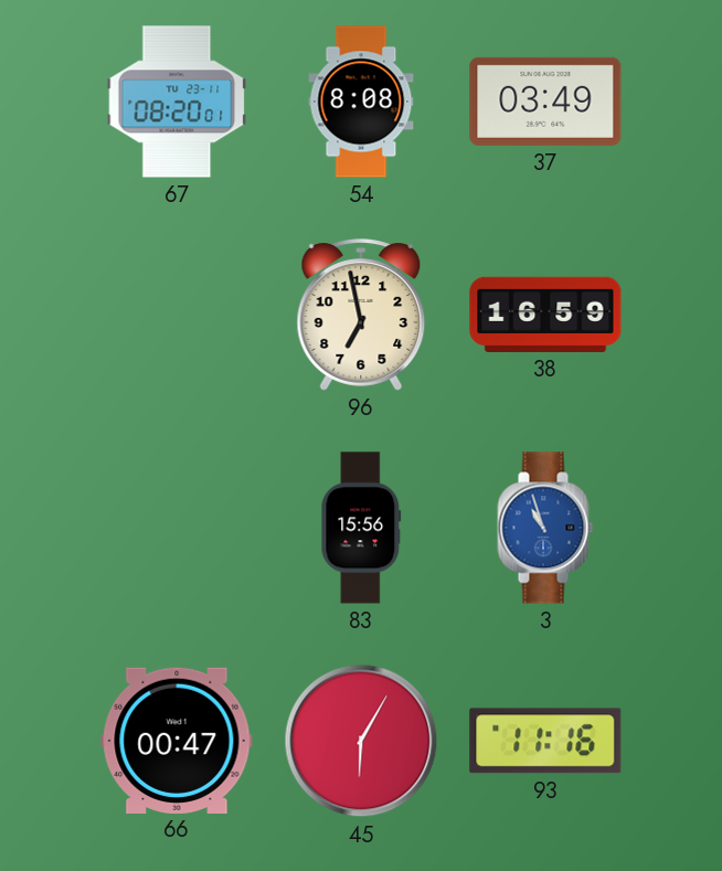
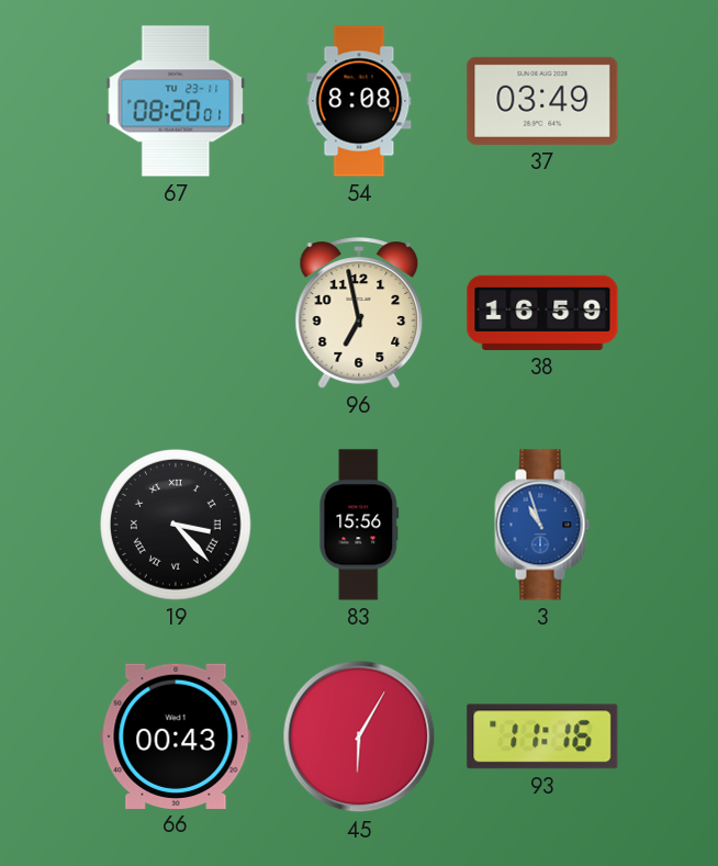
19: none -> 3:23 (177, 526)
66: 00:47 -> 00:43 (176, 735)
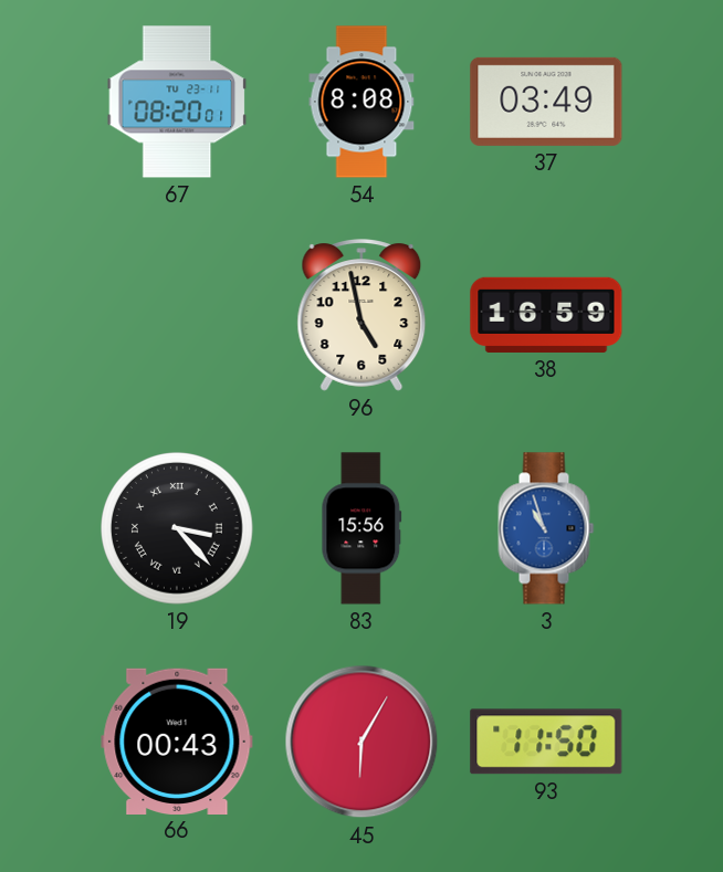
96: 6:58 -> 4:58 (361, 315)
93: 11:16 -> 11:50 (546, 742)
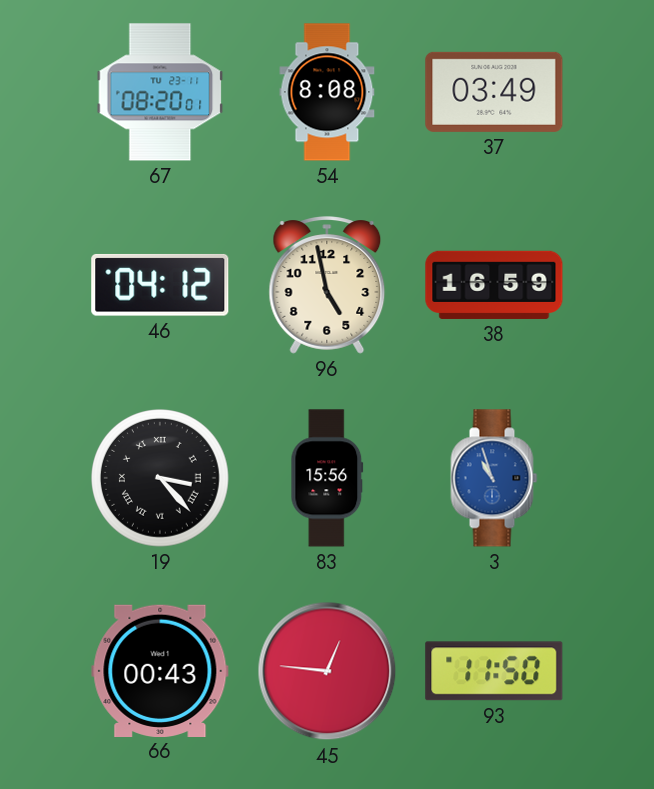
46: none -> 04:12 (160, 285)
45: 6:05 -> 12:46 (327, 671)
